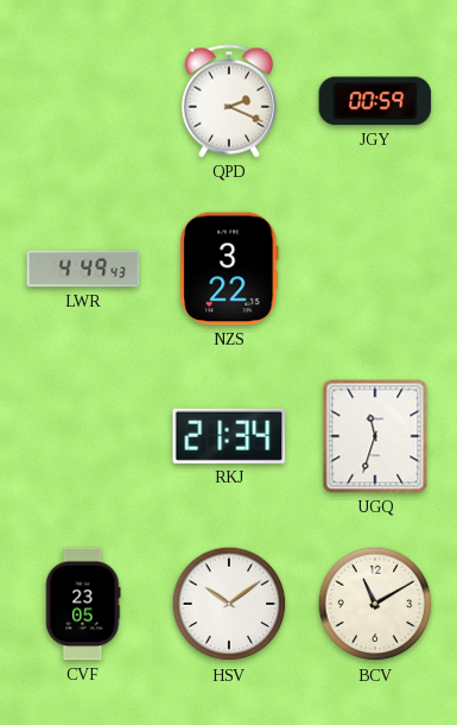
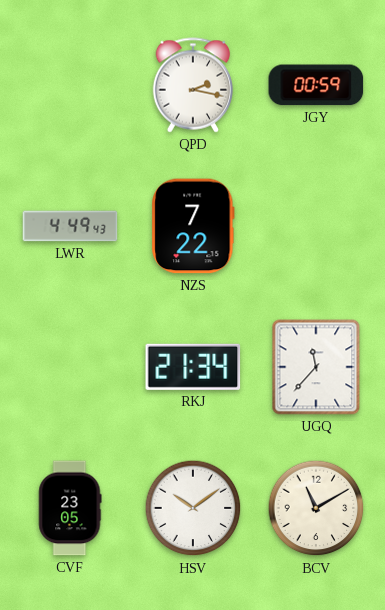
QPD: 2:19 -> 2:17 (192, 85)
NZS: 3:22 -> 7:22 (193, 226)
UGQ: 11:33 -> 11:37 (316, 367)
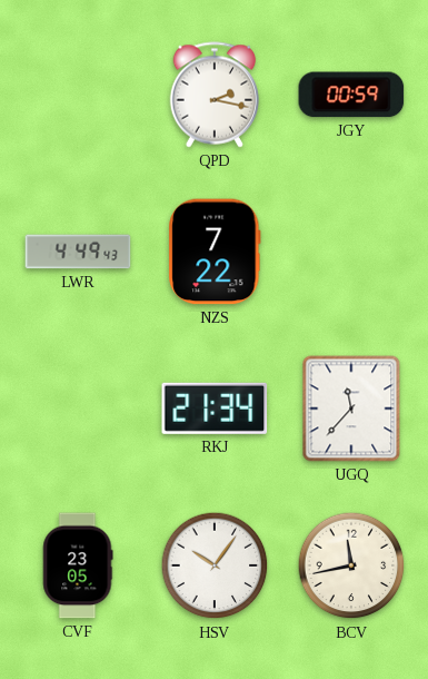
HSV: 10:09 -> 10:06 (215, 565)
BCV: 11:10 -> 11:43 (351, 565)
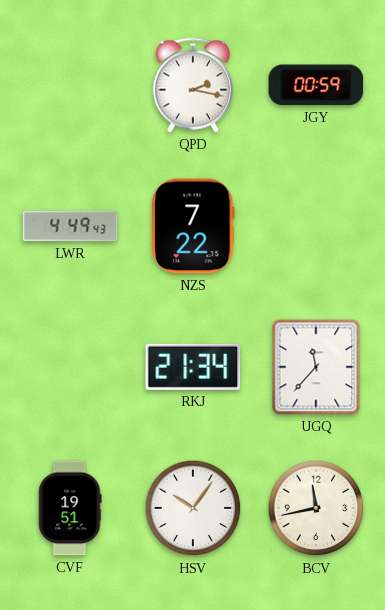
CVF: 23:05 -> 19:51 (70, 508)
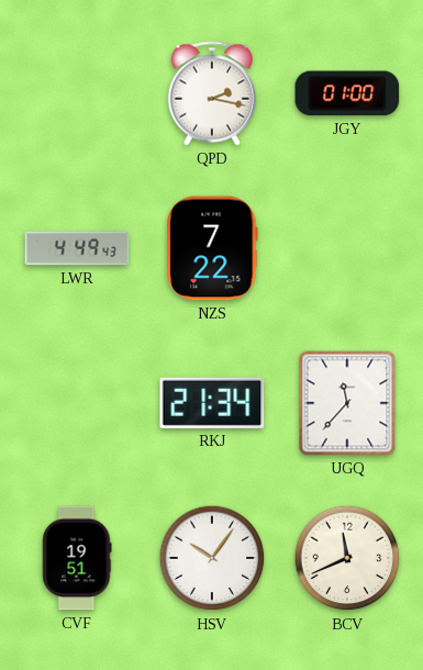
JGY: 00:59 -> 01:00 (347, 93)
BCV: 11:43 -> 11:41 (347, 558)
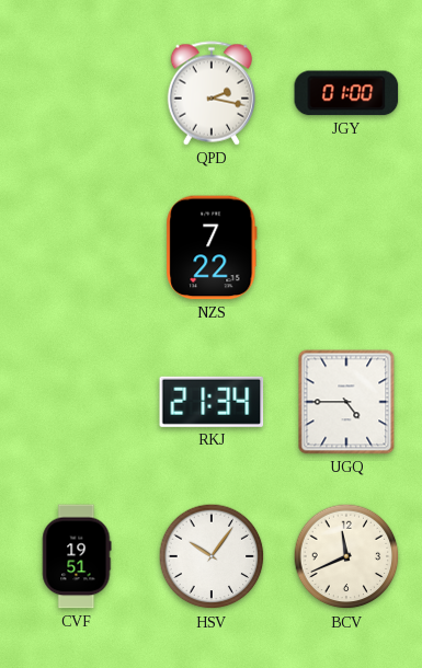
LWR: 4:49 -> none (77, 248)
UGQ: 11:37 -> 4:45 (346, 402)
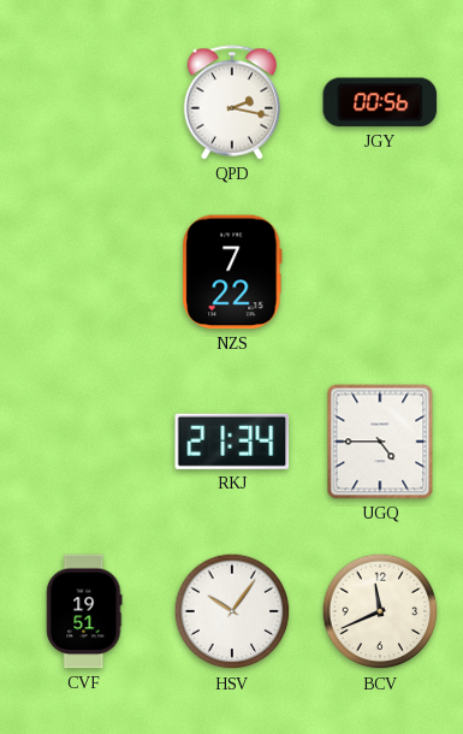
JGY: 01:00 -> 00:56 (380, 102)
